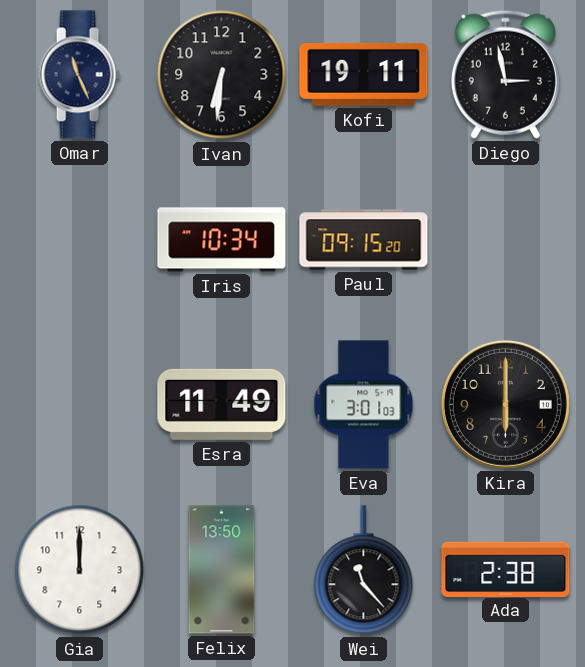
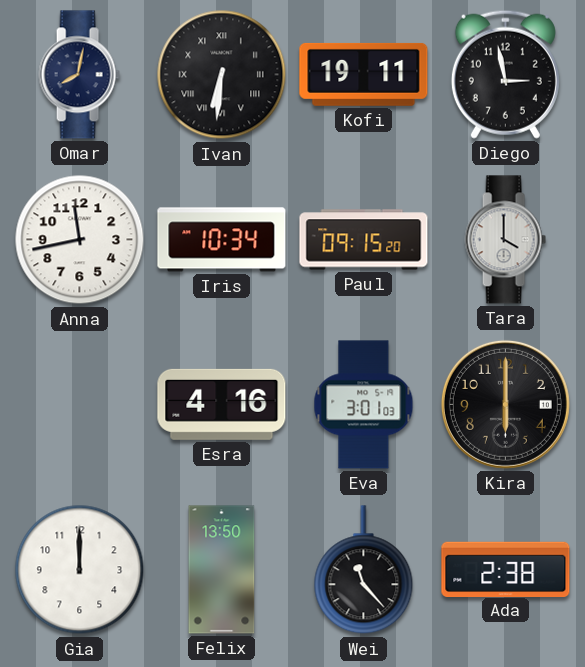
Omar: 11:26 -> 8:02 (79, 75)
Ivan numerals: Arabic -> Roman (222, 75)
Anna: none -> 11:43 (80, 240)
Tara: none -> 4:00 (505, 240)
Esra: 11:49 -> 4:16 (222, 404)
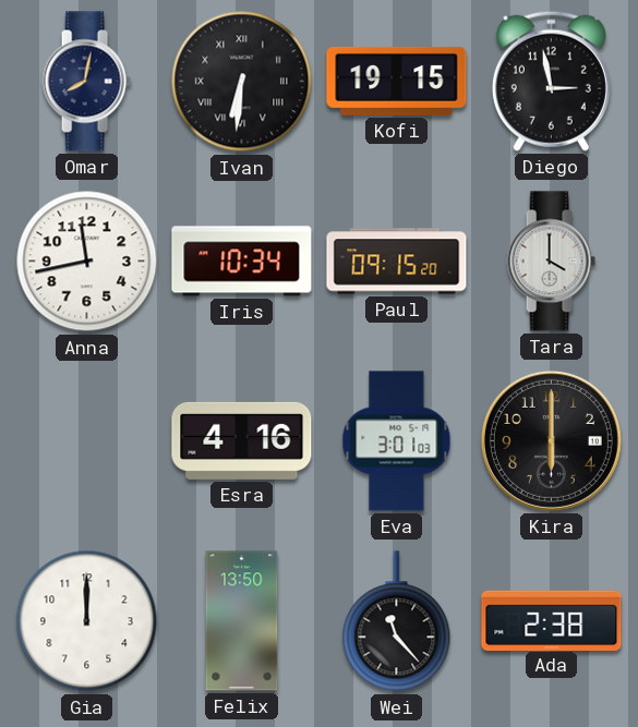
Kofi: 19:11 -> 19:15 (397, 81)
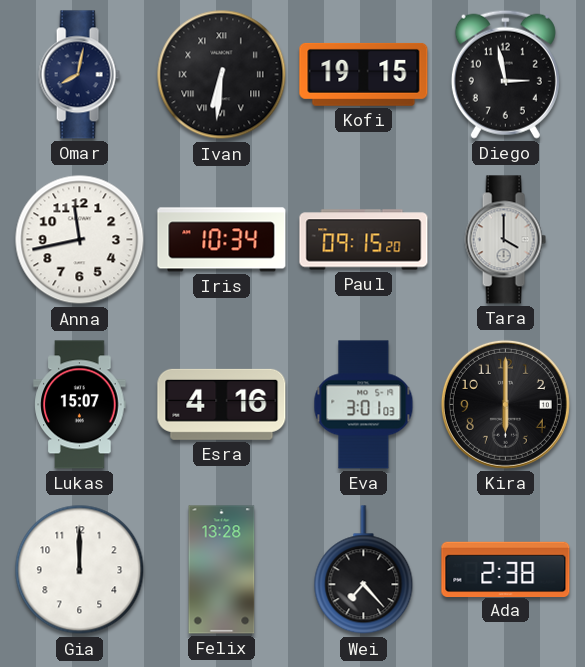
Lukas: none -> 15:07 (80, 405)
Felix: 13:50 -> 13:28 (222, 570)
Wei: 11:23 -> 7:23 (364, 570)
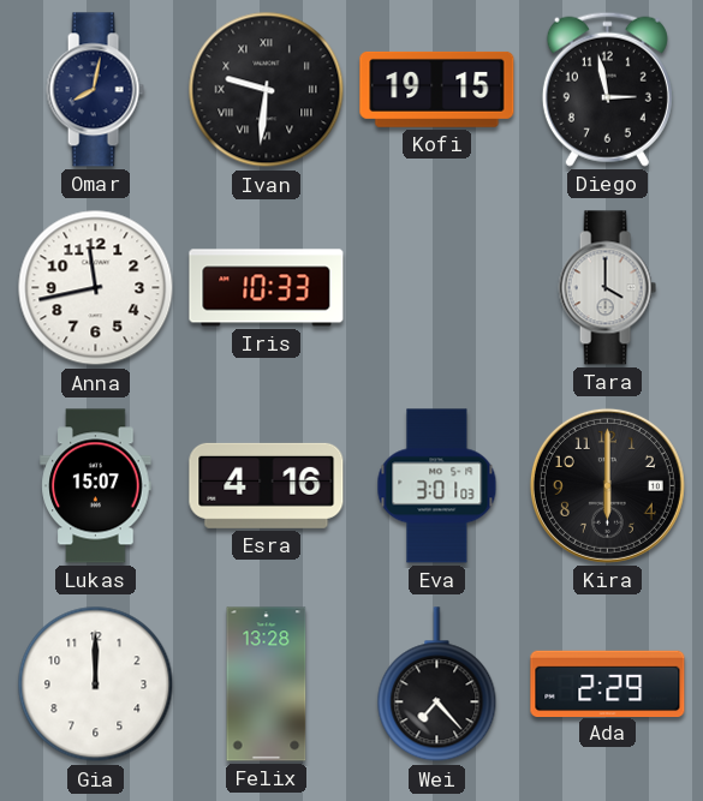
Ivan: 6:31 -> 9:31 (267, 90)
Iris: 10:34 -> 10:33 (267, 288)
Paul: 09:15 -> none (364, 240)
Ada: 2:38 -> 2:29 (608, 683)
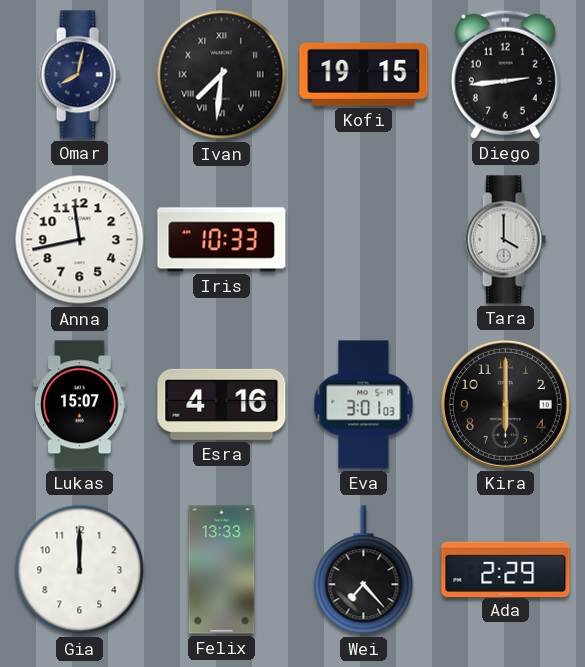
Ivan: 9:31 -> 7:31 (222, 75)
Diego: 2:58 -> 2:44 (505, 74)
Felix: 13:28 -> 13:33 (222, 570)
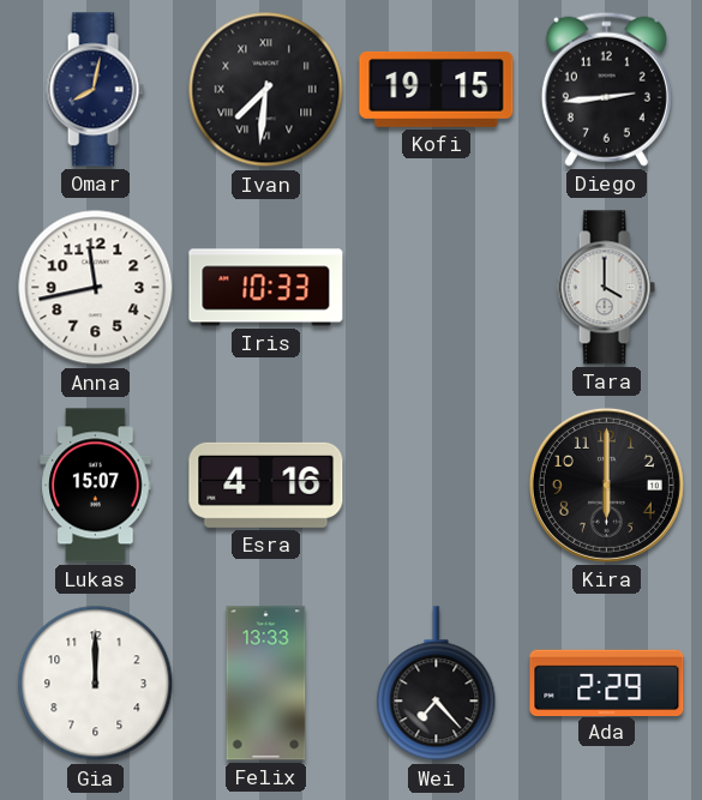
Eva: 3:01 -> none (364, 405)
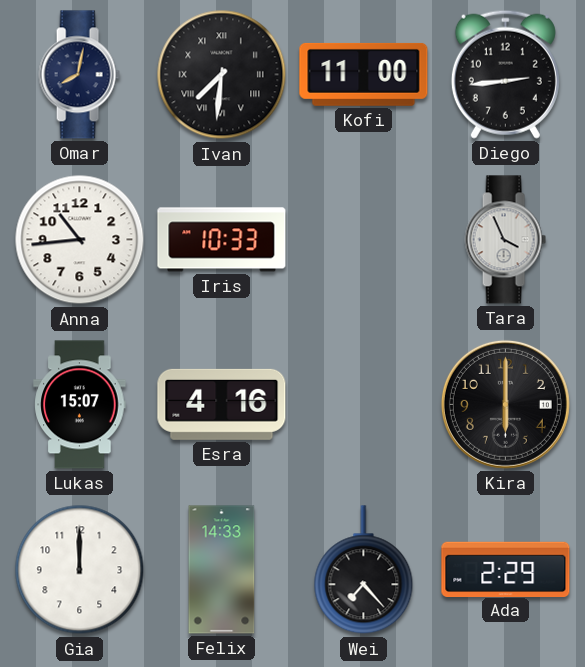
Kofi: 19:15 -> 11:00 (364, 74)
Anna: 11:43 -> 10:44 (80, 240)
Tara: 4:00 -> 3:56 (505, 240)
Felix: 13:33 -> 14:33 (222, 570)
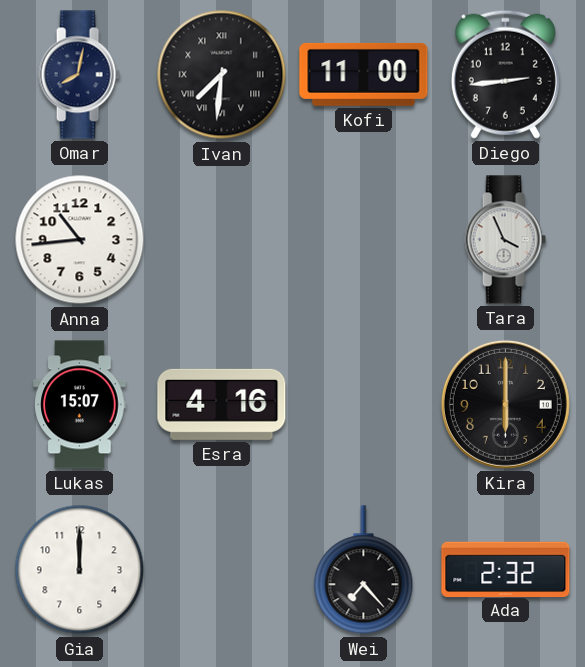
Iris: 10:33 -> none (222, 240)
Felix: 14:33 -> none (222, 570)
Ada: 2:29 -> 2:32 (506, 569)
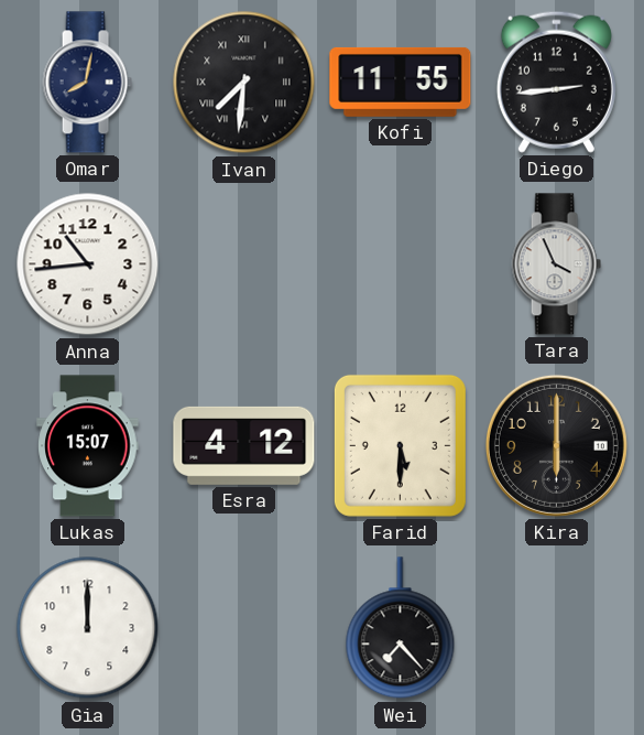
Kofi: 11:00 -> 11:55 (401, 82)
Esra: 4:16 -> 4:12 (244, 445)
Farid: none -> 5:30 (400, 445)
Ada: 2:32 -> none (506, 569)
